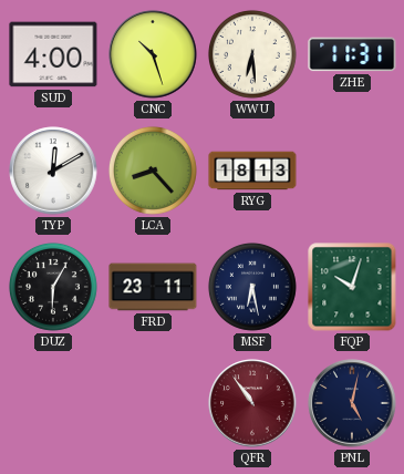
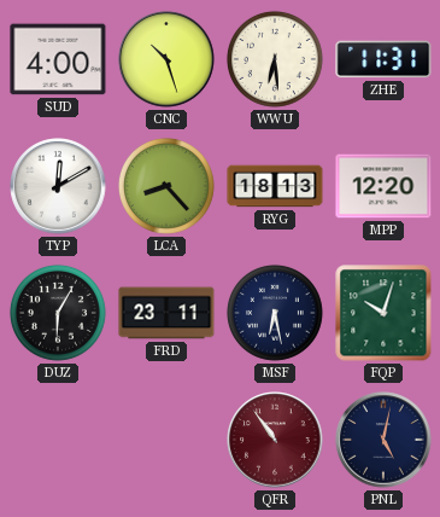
MPP: none -> 12:20 (383, 186)
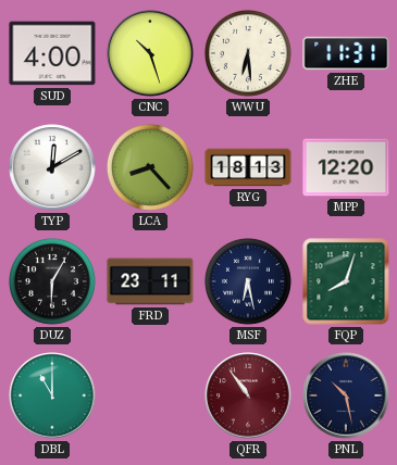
FQP: 10:03 -> 8:03 (346, 281)
DBL: none -> 11:00 (52, 395)
PNL: 5:02 -> 10:28 (346, 395)
